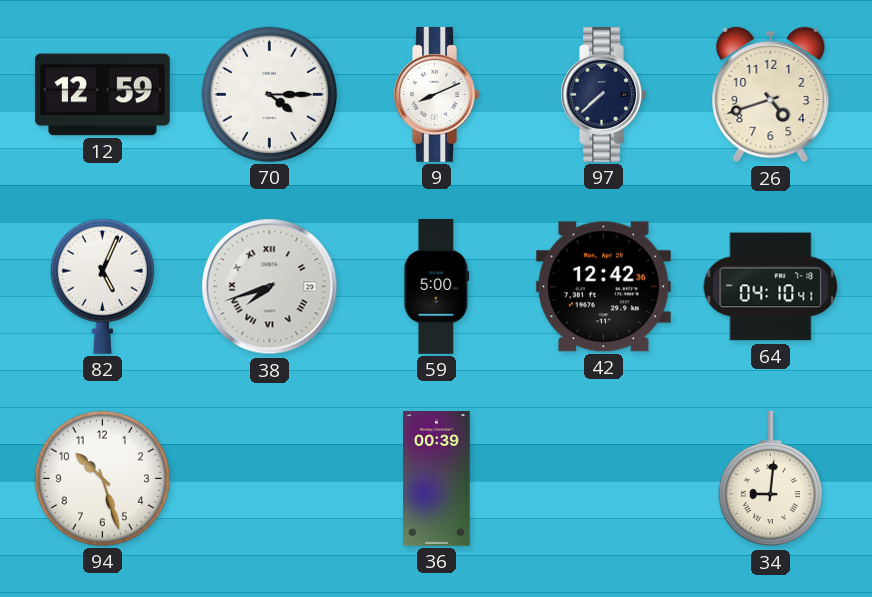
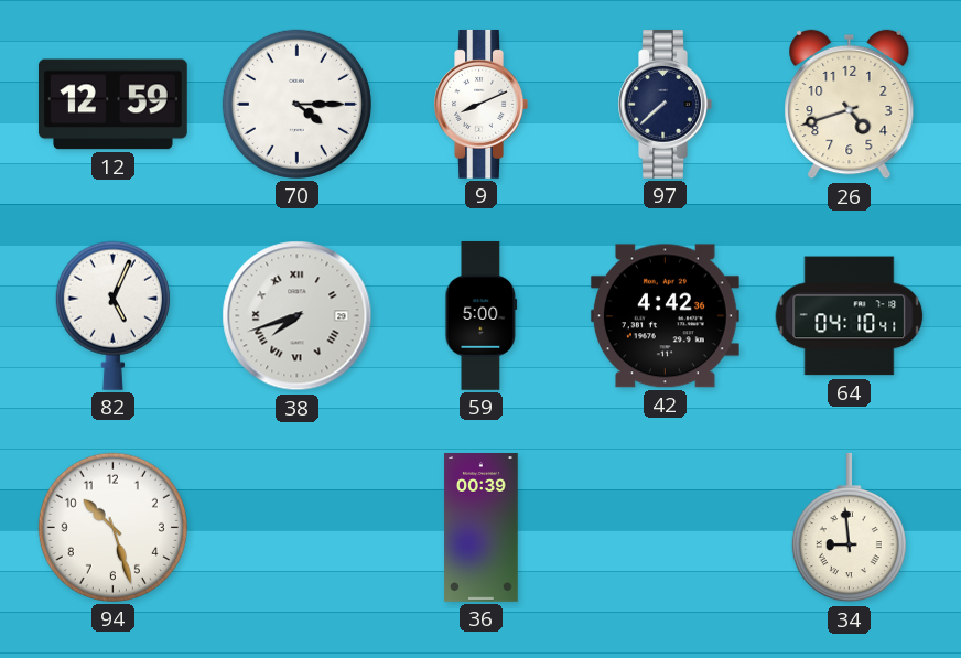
42: 12:42 -> 4:42 (665, 316)
34: 9:01 -> 8:59 (849, 528)
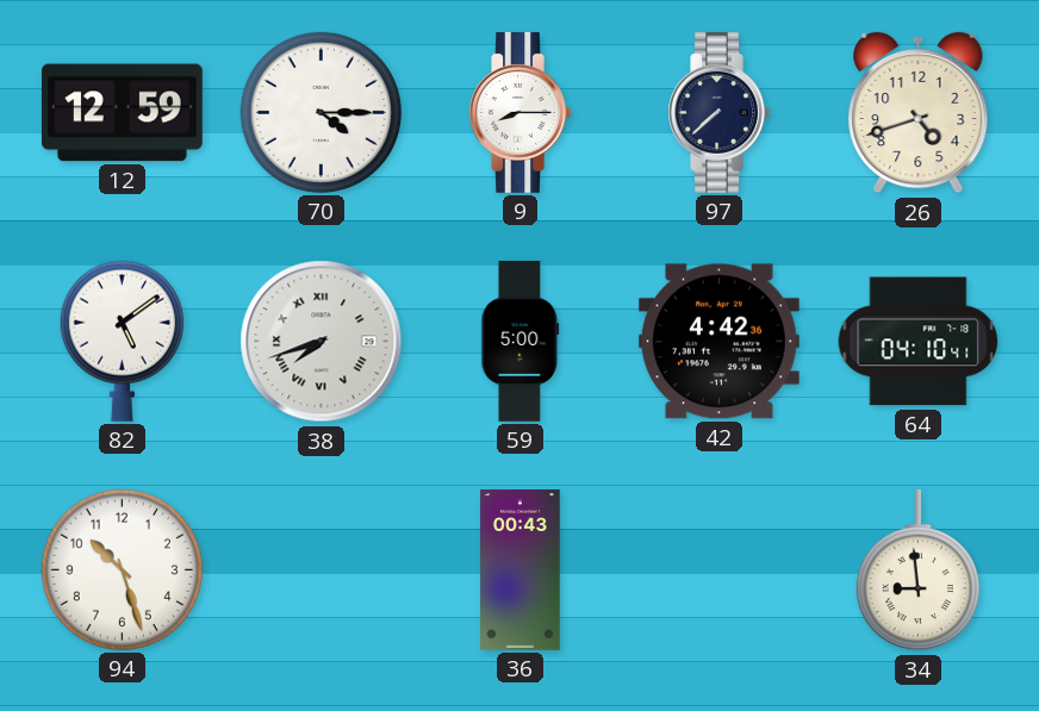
9: 8:11 -> 8:15 (519, 112)
82: 5:04 -> 5:09 (122, 341)
36: 00:39 -> 00:43 (521, 570)
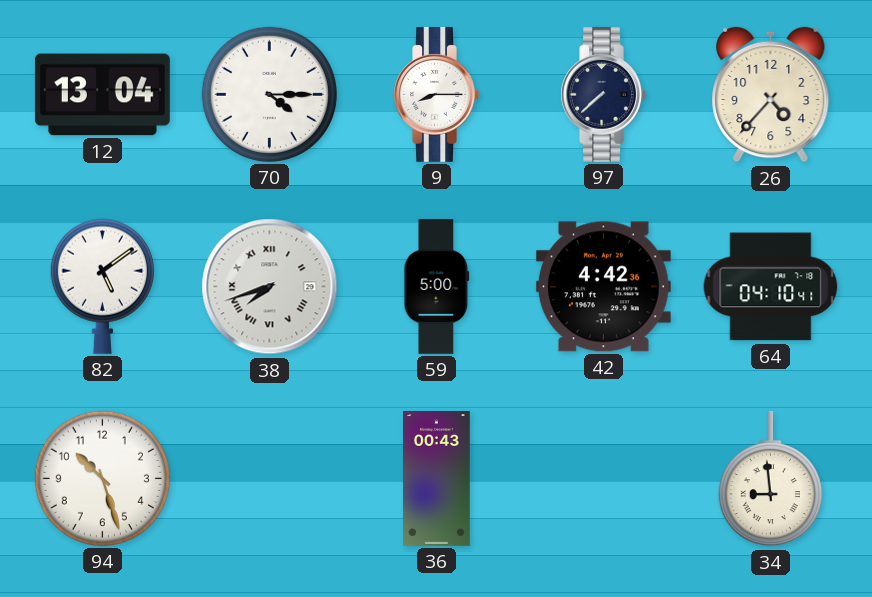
12: 12:59 -> 13:04 (102, 95)
26: 4:42 -> 4:37 (771, 95)
